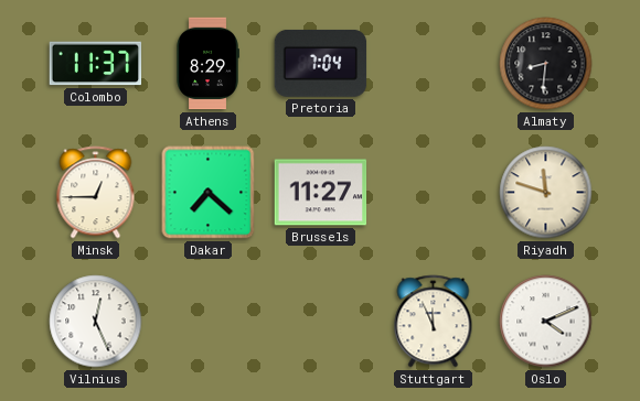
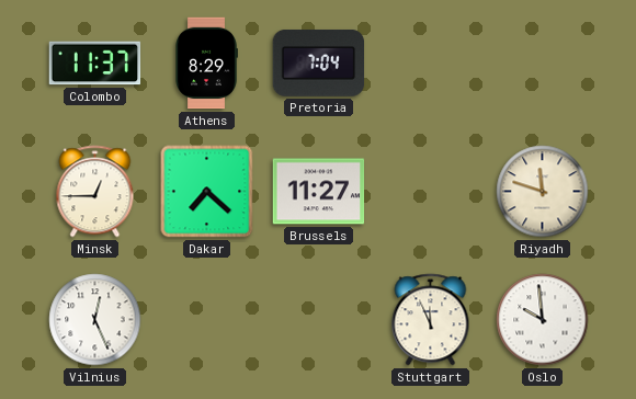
Almaty: 8:31 -> none (546, 64)
Oslo: 4:11 -> 9:59 (543, 320)
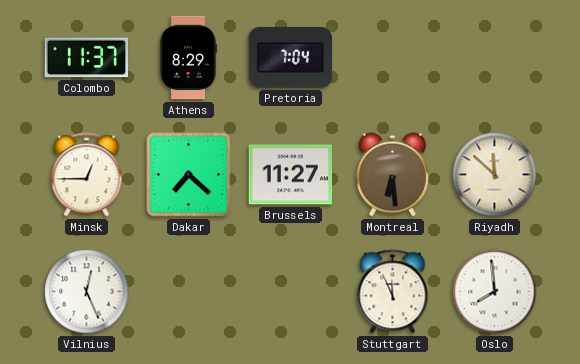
Montreal: none -> 6:29 (392, 175)
Riyadh: 11:48 -> 11:52 (495, 175)
Oslo: 9:59 -> 7:59 (495, 292)
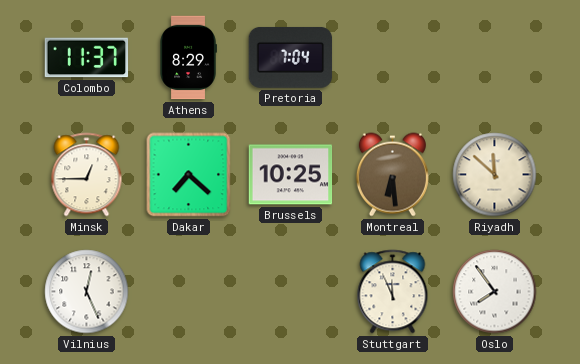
Brussels: 11:27 -> 10:25 (291, 175)
Oslo: 7:59 -> 7:54 (495, 292)
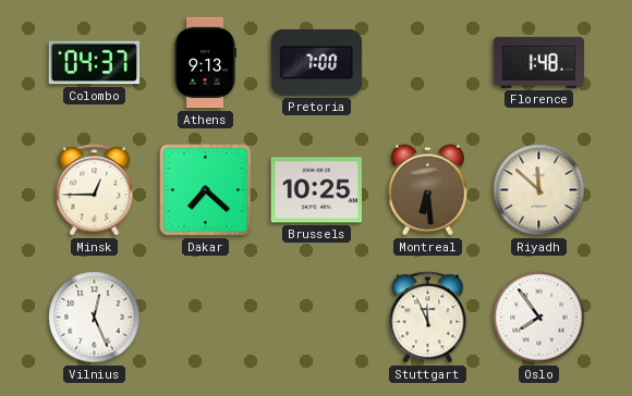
Colombo: 11:37 -> 04:37 (95, 63)
Athens: 8:29 -> 9:13 (205, 63)
Pretoria: 7:04 -> 7:00 (317, 62)
Florence: none -> 1:48 (539, 62)
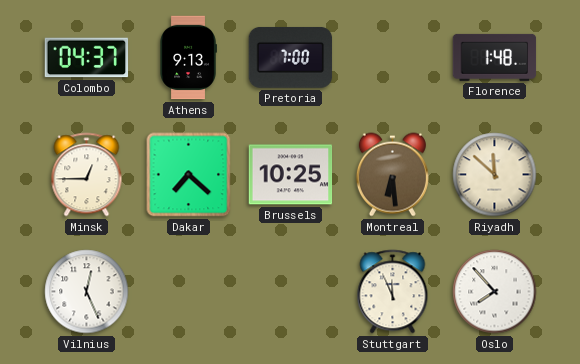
Oslo: 7:54 -> 7:53 (495, 292)
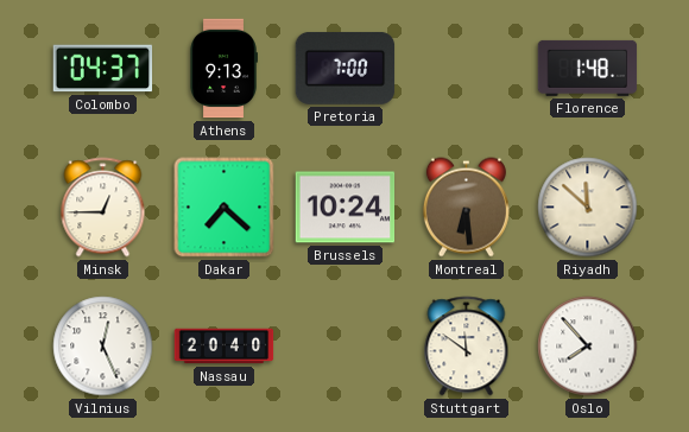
Brussels: 10:25 -> 10:24 (346, 208)
Nassau: none -> 20:40 (225, 347)
Stuttgart: 11:56 -> 11:51 (467, 347)
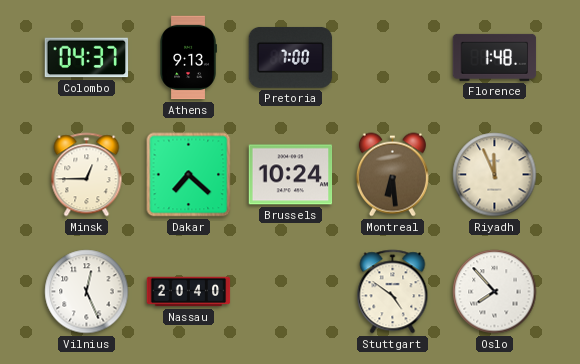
Riyadh: 11:52 -> 11:56 (495, 175)
Stuttgart: 11:51 -> 4:51 (393, 292)
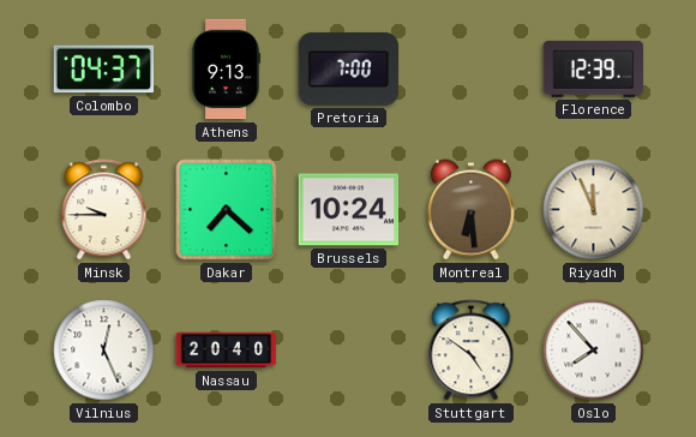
Florence: 1:48 -> 12:39 (594, 68)
Minsk: 12:45 -> 9:45 (104, 210)
